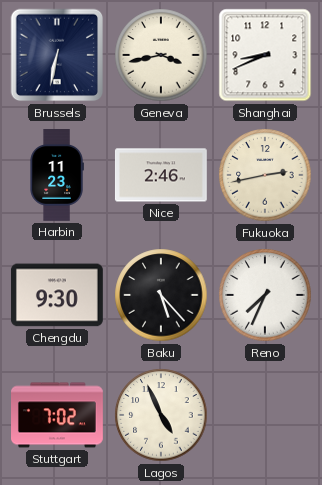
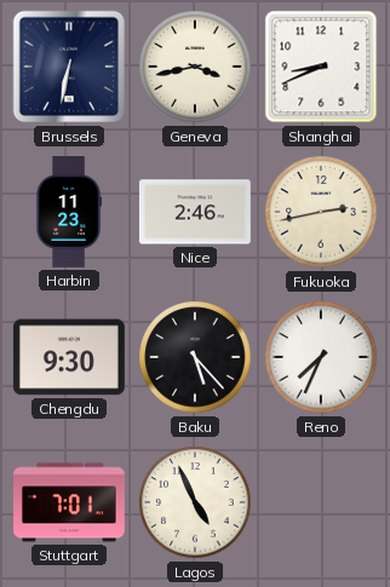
Stuttgart: 7:02 -> 7:01 (70, 502)
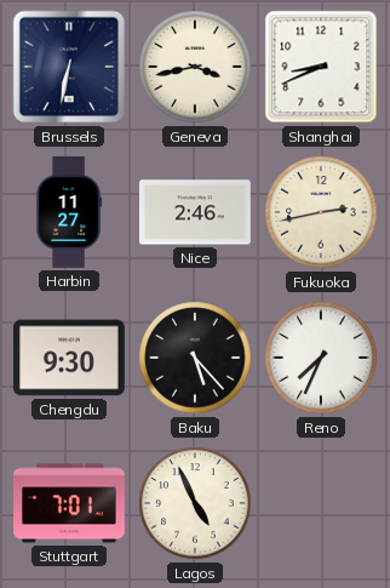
Harbin: 11:23 -> 11:27 (69, 213)
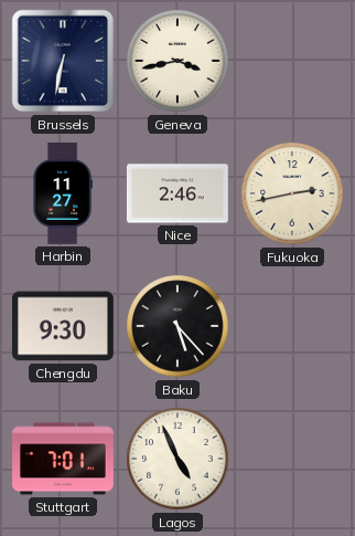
Shanghai: 8:41 -> none (321, 67)
Reno: 7:34 -> none (321, 358)
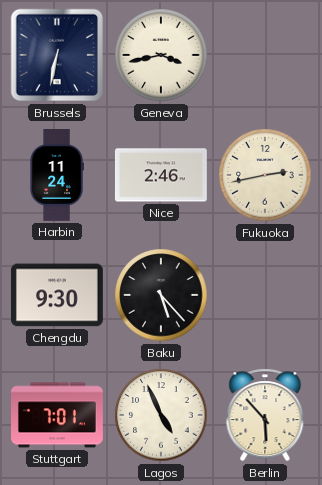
Harbin: 11:27 -> 11:24 (57, 176)
Berlin: none -> 5:53 (265, 415)
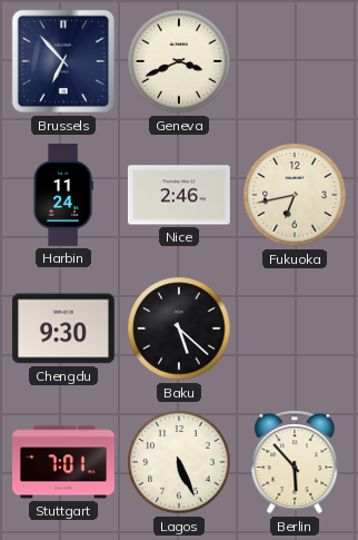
Brussels: 6:32 -> 6:53 (63, 61)
Geneva: 3:43 -> 3:41 (179, 61)
Fukuoka: 2:43 -> 6:43 (295, 195)
Baku: 5:23 -> 5:22 (179, 328)
Lagos: 4:56 -> 5:26 (179, 462)
